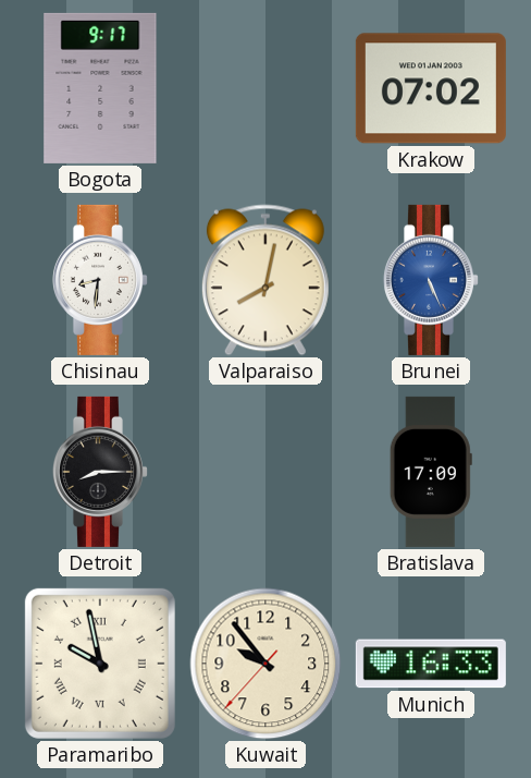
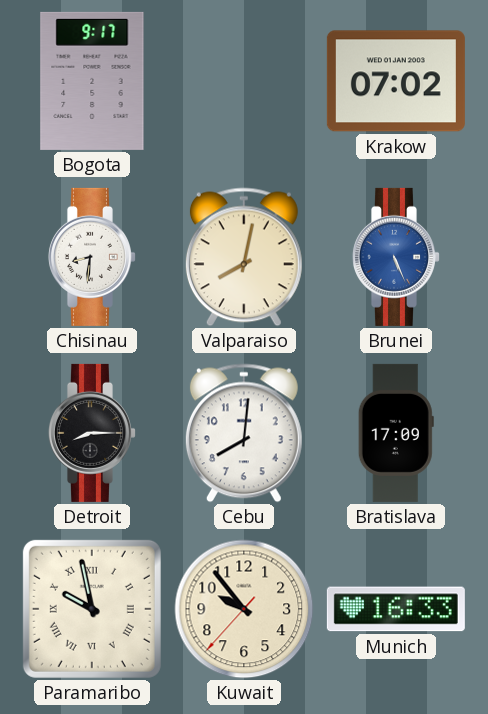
Cebu: none -> 8:01 (244, 433)
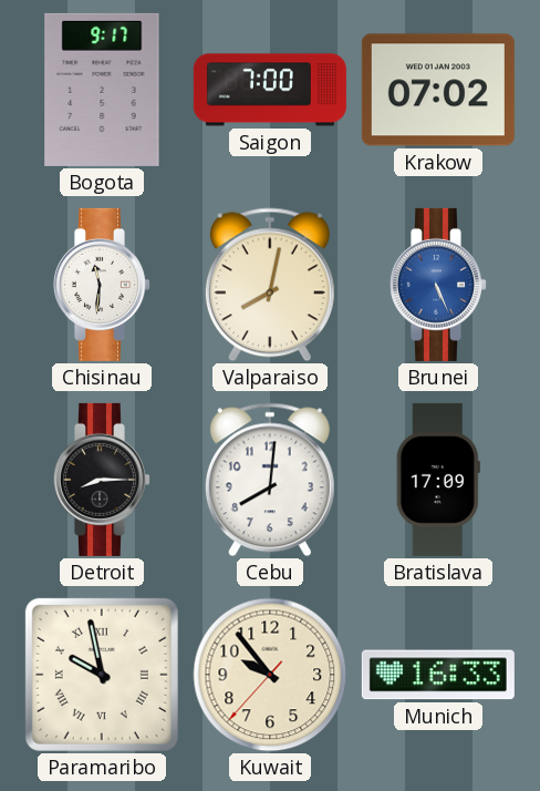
Saigon: none -> 7:00 (270, 90)
Chisinau: 8:31 -> 11:31 (102, 285)
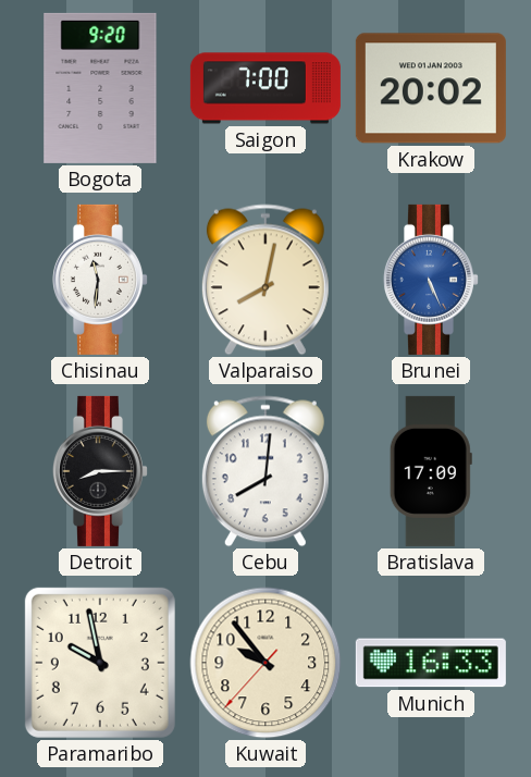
Bogota: 9:17 -> 9:20 (100, 88)
Krakow: 07:02 -> 20:02 (431, 88)
Paramaribo numerals: Roman -> Arabic (100, 663)
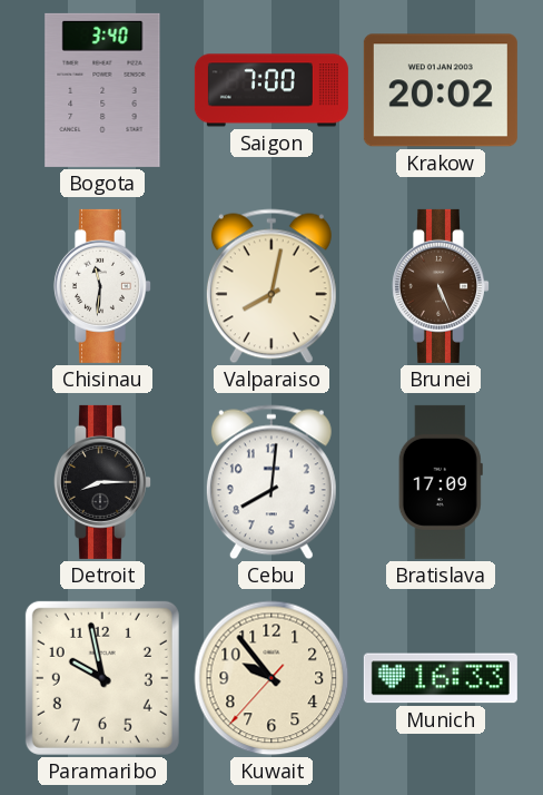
Bogota: 9:20 -> 3:40 (102, 90)
Brunei dial: blue -> brown (441, 286)
